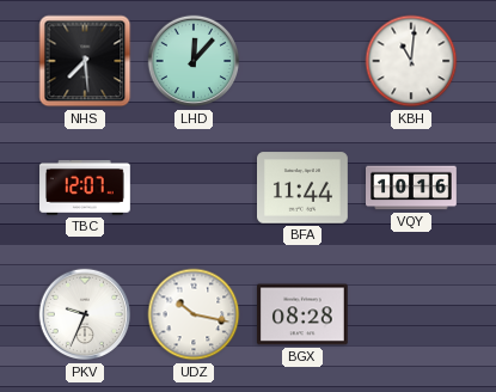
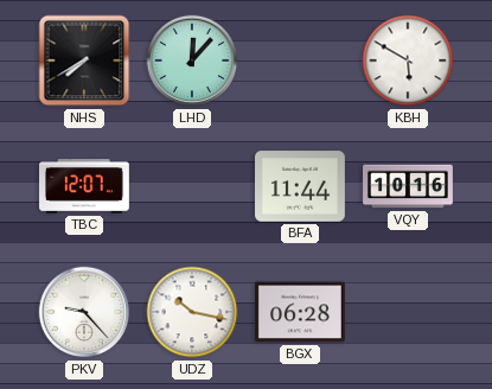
NHS: 7:29 -> 7:40 (84, 60)
KBH: 11:01 -> 5:50 (408, 60)
PKV: 9:34 -> 9:23 (84, 312)
BGX: 08:28 -> 06:28 (301, 312)
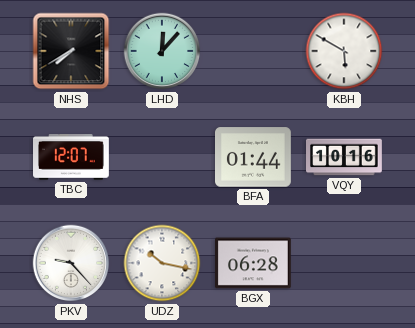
BFA: 11:44 -> 01:44 (254, 157)
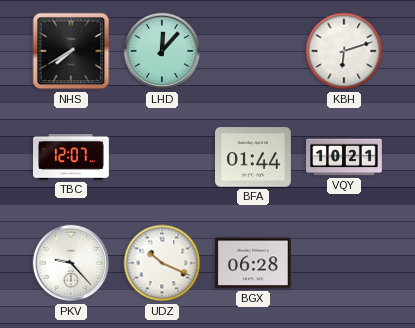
KBH: 5:50 -> 6:12 (344, 51)
VQY: 10:16 -> 10:21 (345, 157)
UDZ: 10:17 -> 10:19 (162, 263)
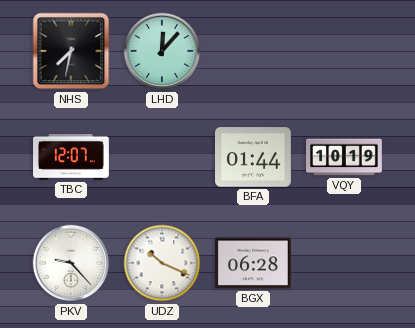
NHS: 7:40 -> 7:32 (71, 51)
KBH: 6:12 -> none (344, 51)
VQY: 10:21 -> 10:19 (345, 157)
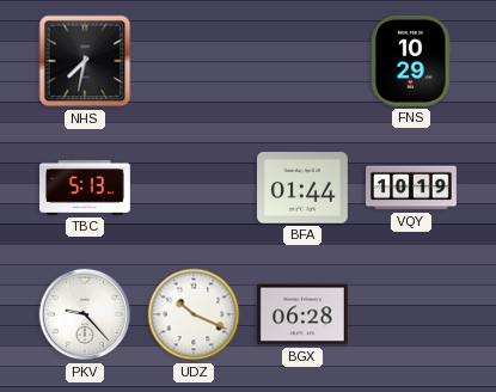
LHD: 12:07 -> none (162, 51)
FNS: none -> 10:29 (411, 61)
TBC: 12:07 -> 5:13 (86, 189)
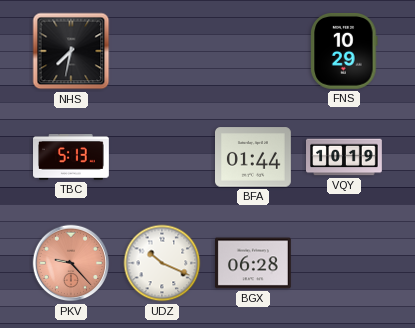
PKV dial: white -> salmon (71, 263)
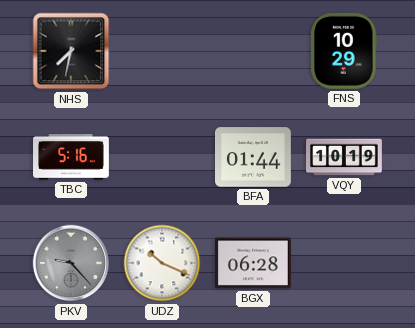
TBC: 5:13 -> 5:16 (72, 158)
PKV dial: salmon -> grey (71, 263)
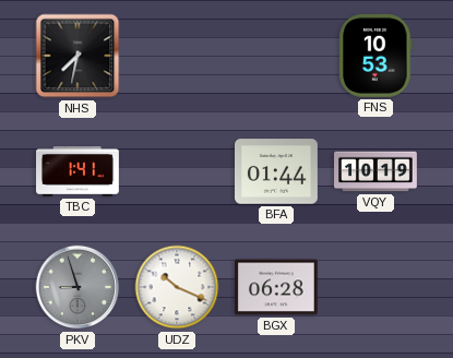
FNS: 10:29 -> 10:53 (375, 56)
TBC: 5:16 -> 1:41 (79, 172)
PKV: 9:23 -> 8:57 (78, 287)
